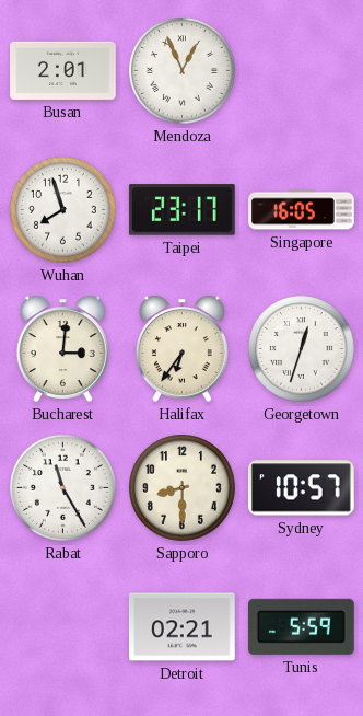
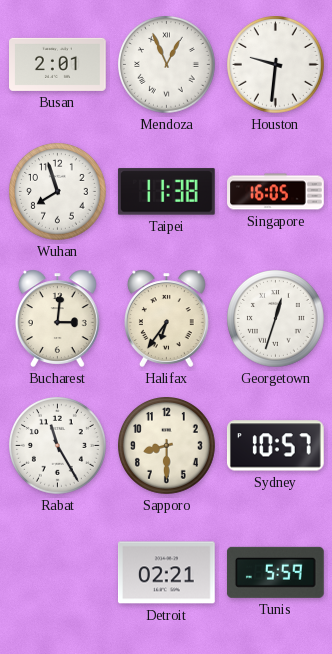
Houston: none -> 9:31 (276, 65)
Taipei: 23:17 -> 11:38 (166, 192)
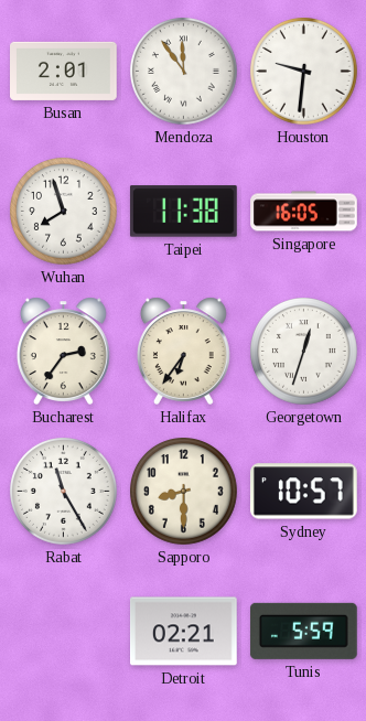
Mendoza: 12:56 -> 11:54 (184, 72)
Bucharest: 3:01 -> 2:36 (63, 351)
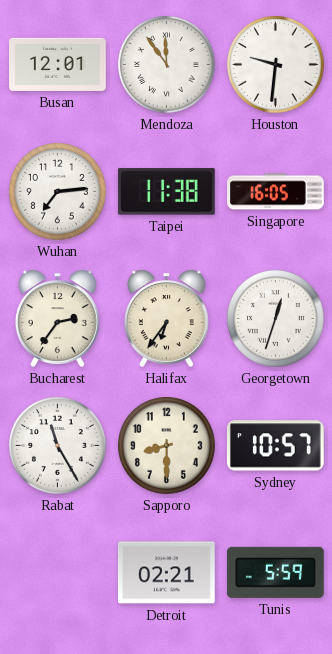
Busan: 2:01 -> 12:01 (58, 64)
Wuhan: 7:57 -> 7:14 (58, 192)
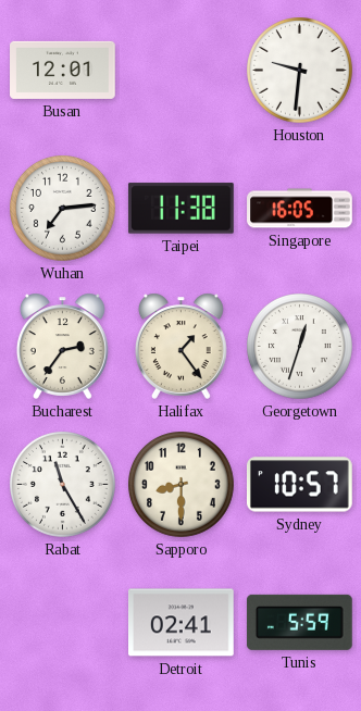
Mendoza: 11:54 -> none (167, 65)
Halifax: 6:36 -> 1:24 (180, 346)
Detroit: 02:21 -> 02:41 (182, 623)
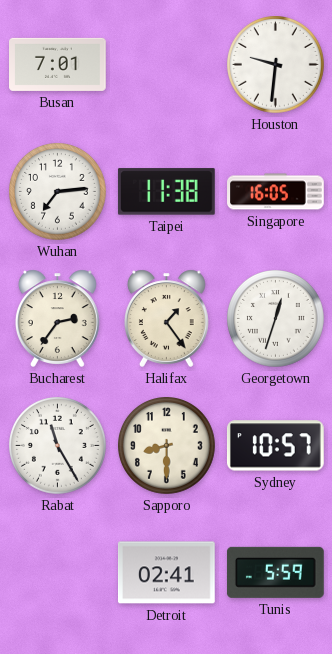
Busan: 12:01 -> 7:01 (58, 64)
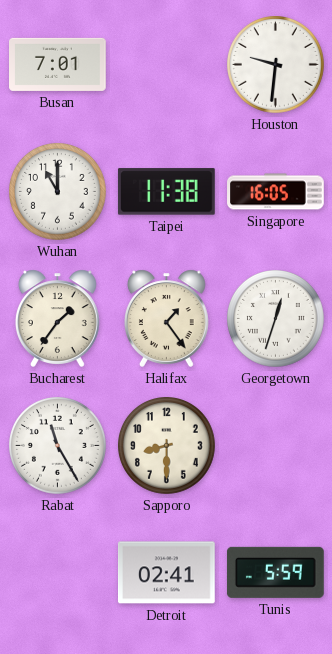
Wuhan: 7:14 -> 11:00 (58, 192)
Bucharest: 2:36 -> 1:36 (57, 318)
Sydney: 10:57 -> none (275, 446)
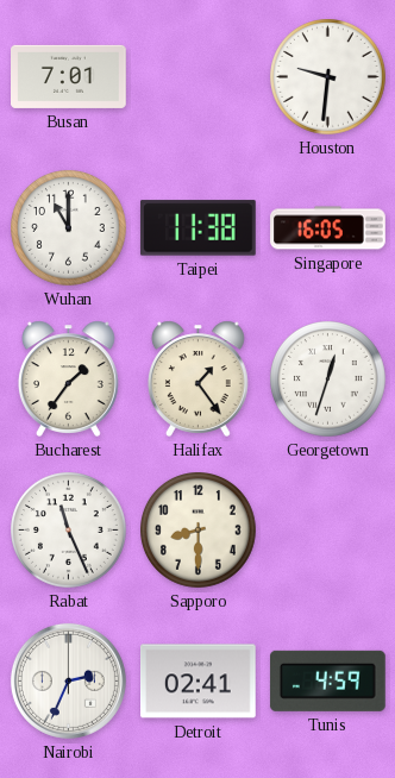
Rabat: 11:25 -> 11:26 (69, 531)
Nairobi: none -> 2:34 (68, 680)
Tunis: 5:59 -> 4:59 (327, 680)
